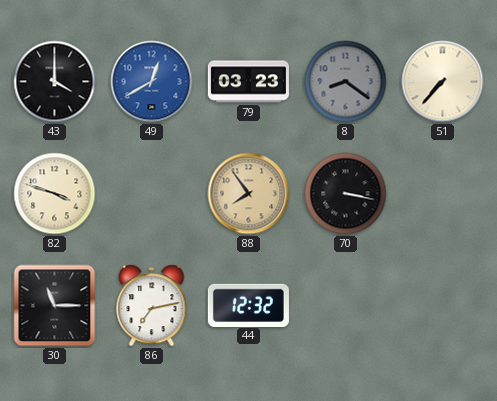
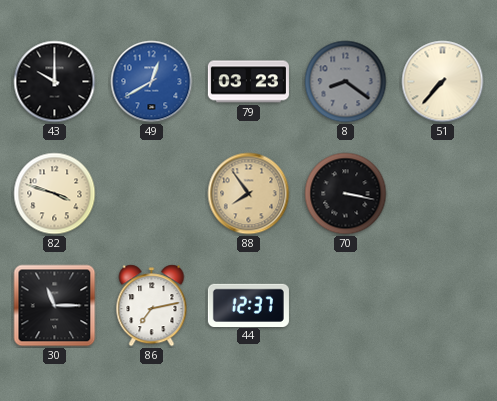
43: 4:00 -> 10:00 (55, 82)
44: 12:32 -> 12:37 (248, 305)
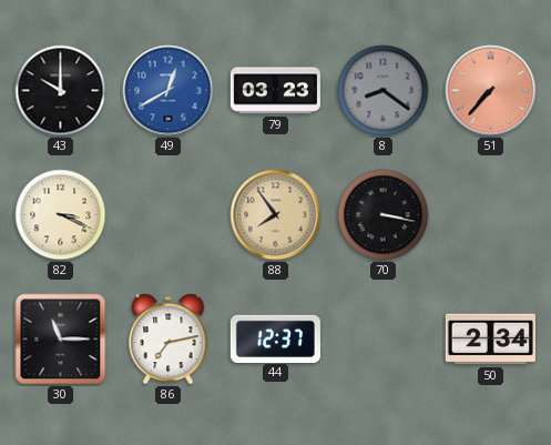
51 dial: cream -> salmon (491, 91)
82: 3:48 -> 3:19 (61, 215)
50: none -> 2:34 (490, 340)
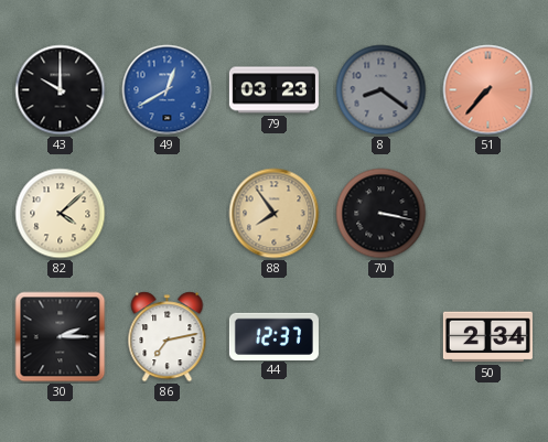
82: 3:19 -> 4:08 (61, 214)
30: 11:15 -> 2:15 (61, 337)
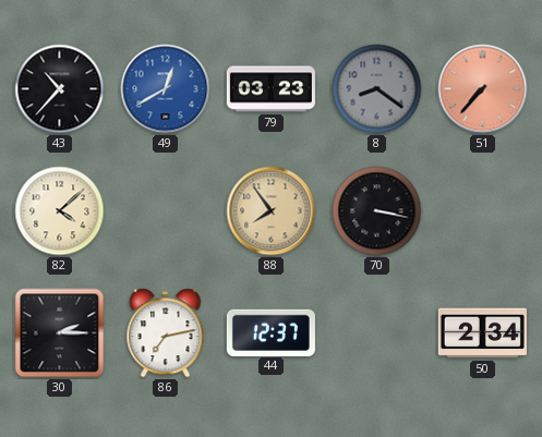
43: 10:00 -> 10:37 (60, 89)
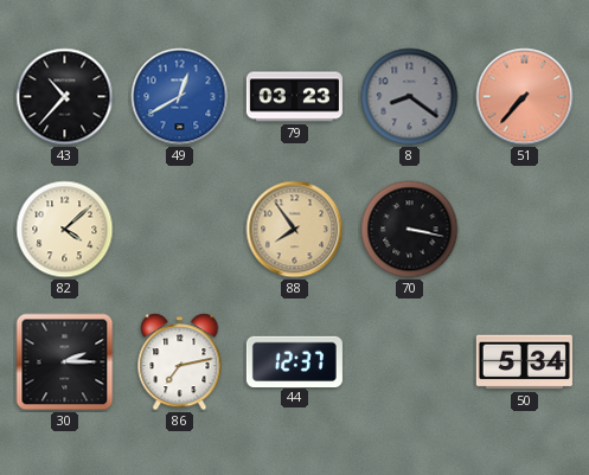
50: 2:34 -> 5:34 (524, 362)
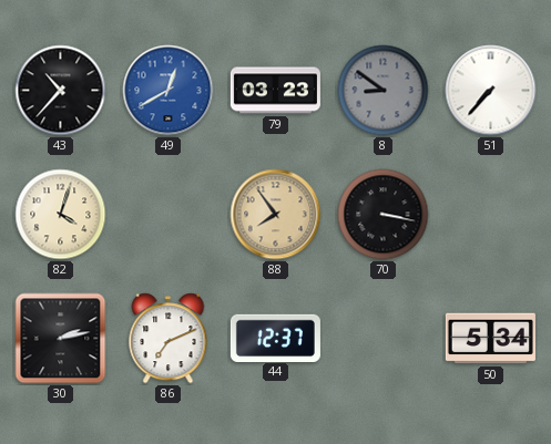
8: 8:21 -> 8:51 (384, 91)
51 dial: salmon -> white (491, 91)
82: 4:08 -> 4:03 (61, 215)
30: 2:15 -> 2:13 (61, 339)
86: 7:13 -> 7:11 (169, 339)
